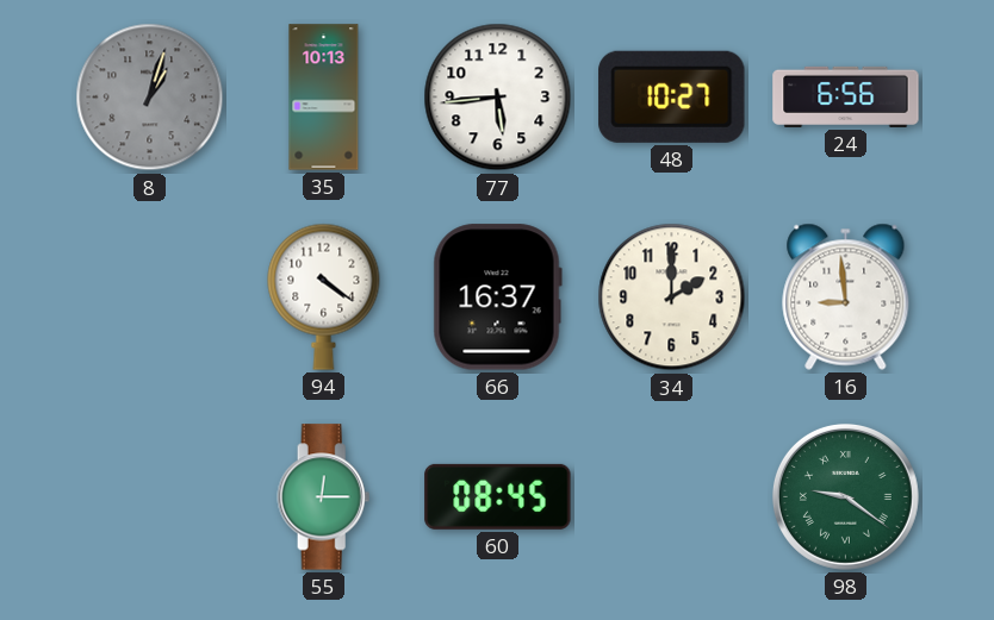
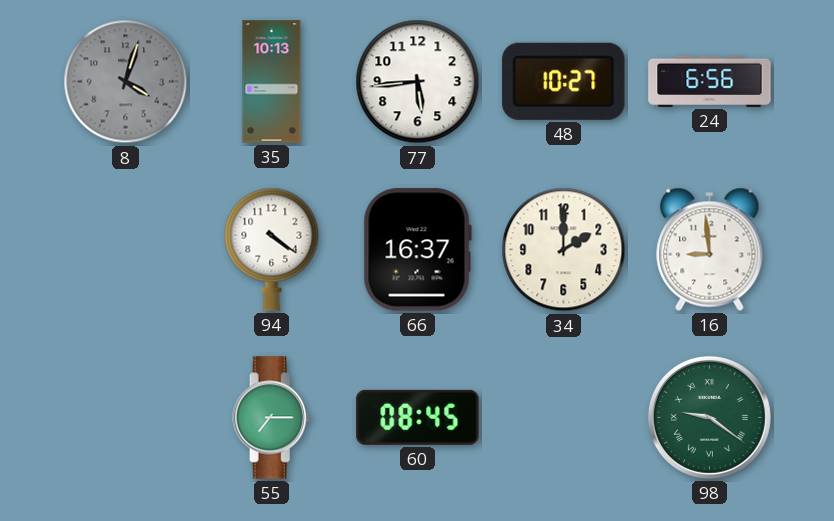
8: 1:03 -> 4:03 (126, 82)
55: 12:15 -> 7:15 (272, 418)
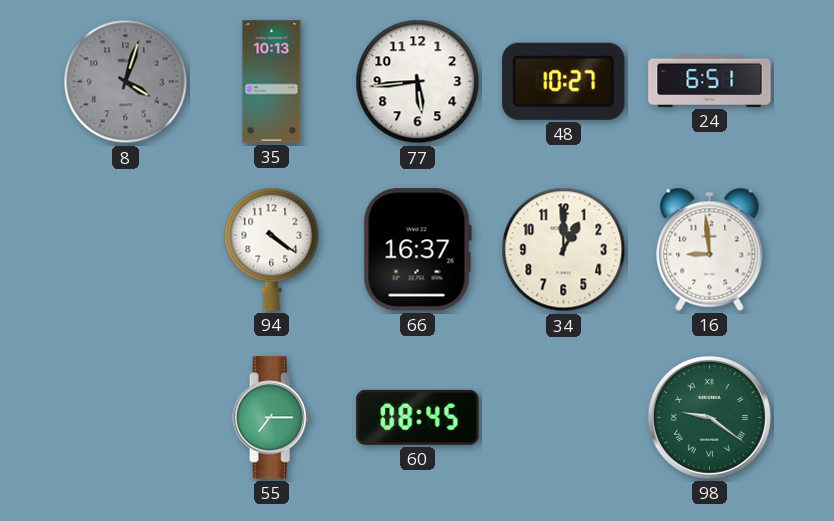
24: 6:56 -> 6:51 (710, 81)
34: 2:00 -> 1:00 (564, 250)
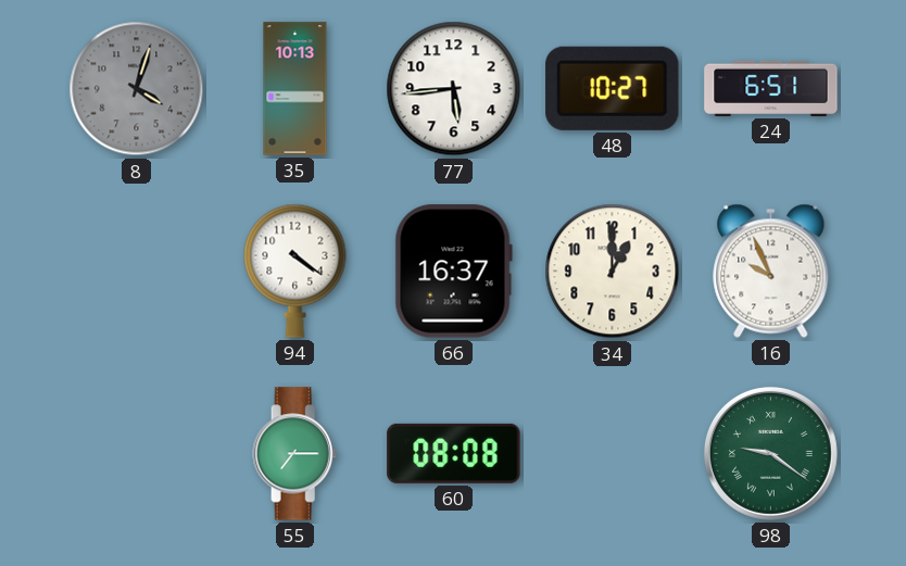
16: 8:59 -> 9:56 (771, 271)
60: 08:45 -> 08:08 (454, 453)
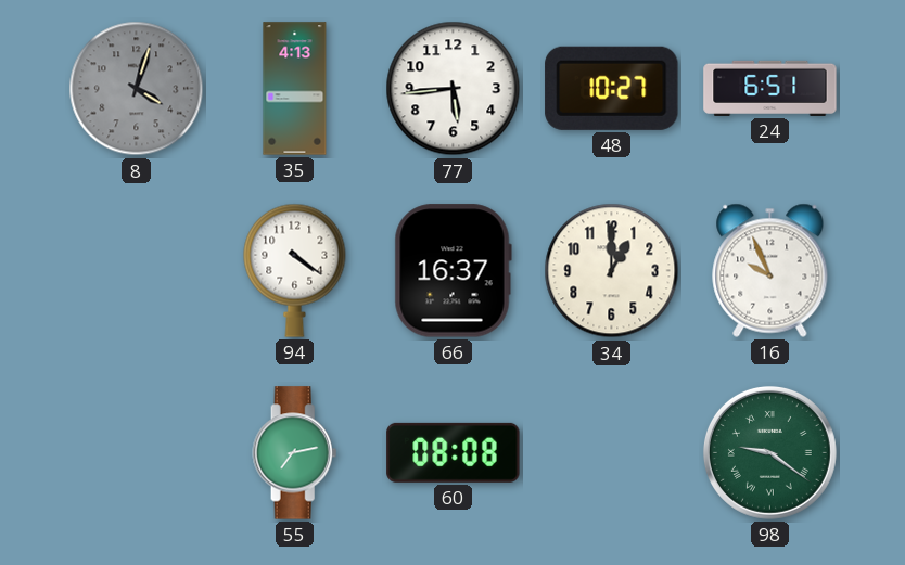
35: 10:13 -> 4:13 (295, 89)
55: 7:15 -> 7:13 (295, 453)
